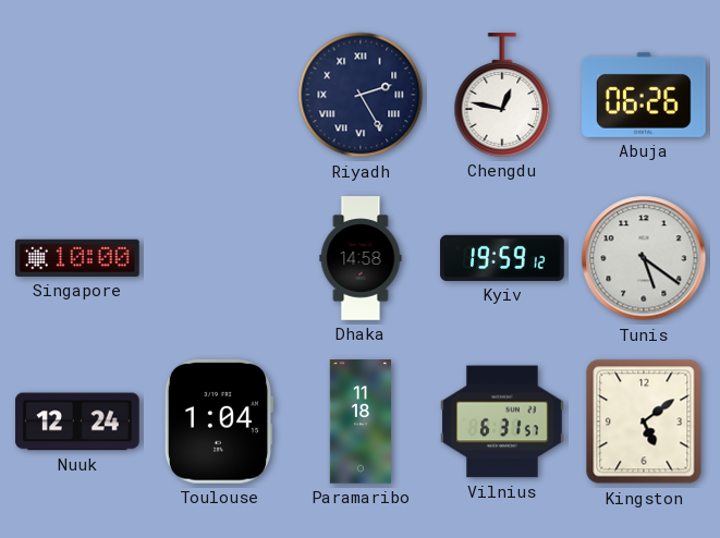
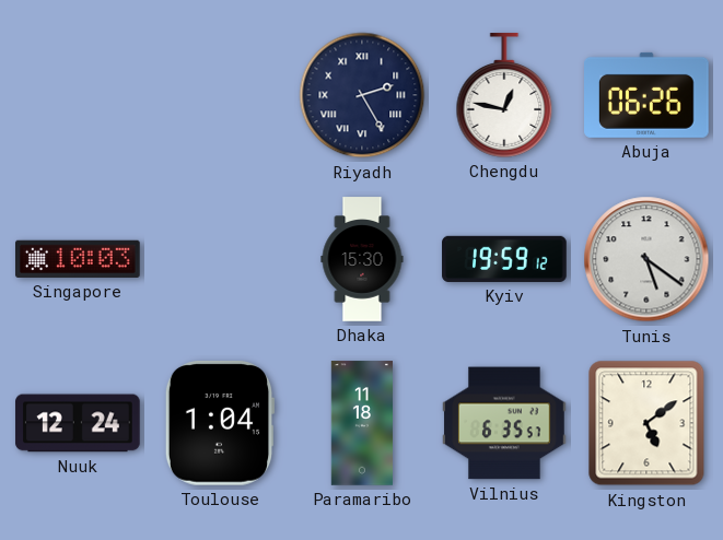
Singapore: 10:00 -> 10:03 (79, 259)
Dhaka: 14:58 -> 15:30 (362, 259)
Vilnius: 6:31 -> 6:35 (504, 423)
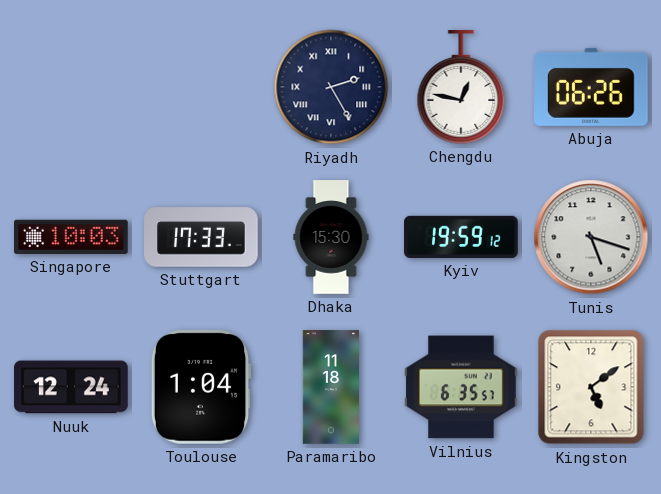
Stuttgart: none -> 17:33 (201, 237)
Tunis: 5:21 -> 5:18 (591, 237)
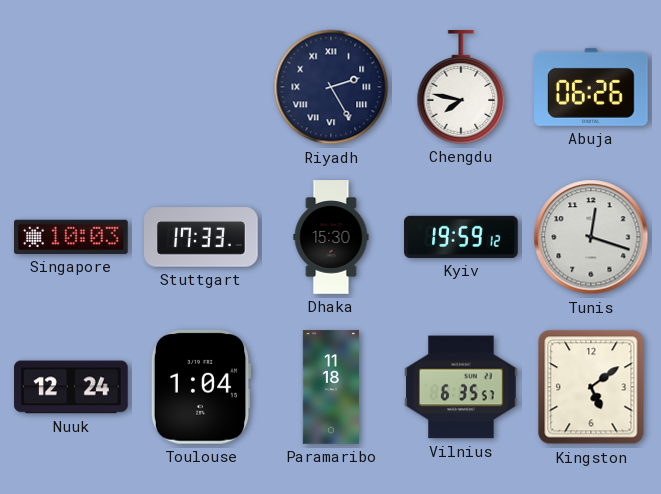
Chengdu: 12:47 -> 7:47 (461, 87)
Tunis: 5:18 -> 12:18 (591, 237)
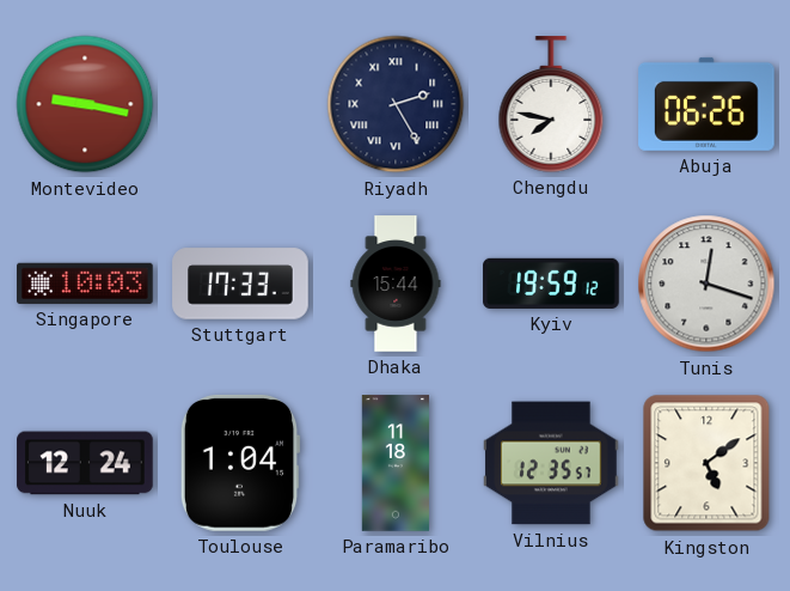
Montevideo: none -> 9:17 (85, 104)
Dhaka: 15:30 -> 15:44 (396, 284)
Vilnius: 6:35 -> 12:35 (551, 463)
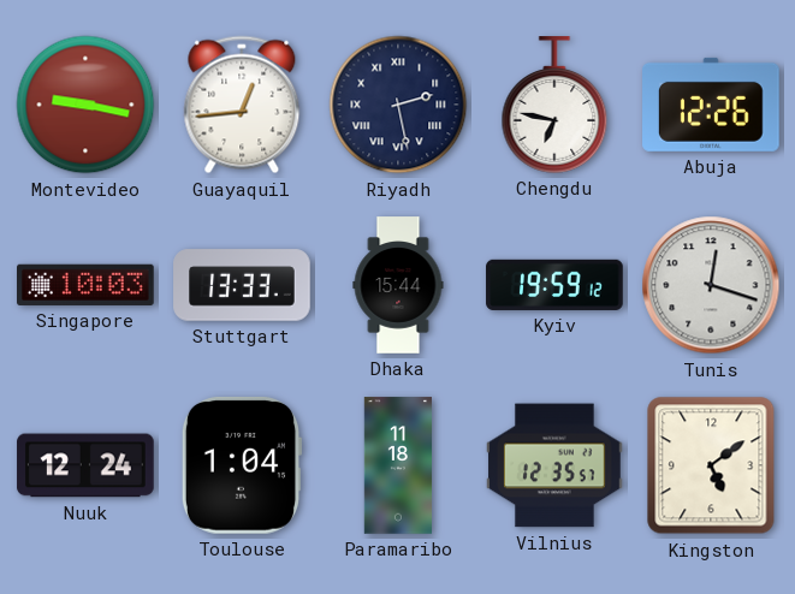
Guayaquil: none -> 12:44 (242, 105)
Riyadh: 2:25 -> 2:28 (398, 105)
Chengdu: 7:47 -> 6:47 (554, 105)
Abuja: 06:26 -> 12:26 (712, 105)
Stuttgart: 17:33 -> 13:33 (242, 285)
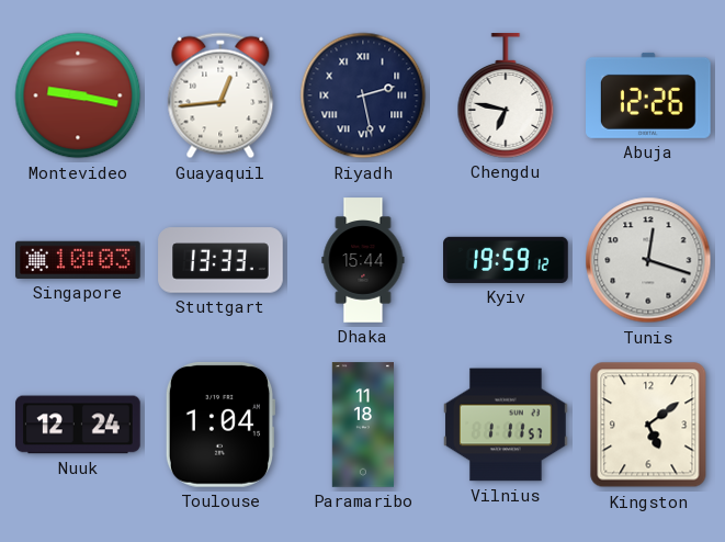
Vilnius: 12:35 -> 1:11 (506, 425)
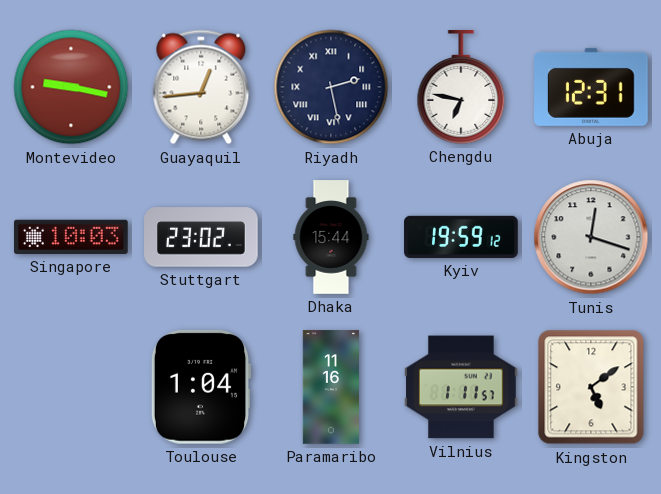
Abuja: 12:26 -> 12:31 (592, 87)
Stuttgart: 13:33 -> 23:02 (201, 237)
Nuuk: 12:24 -> none (78, 425)
Paramaribo: 11:18 -> 11:16 (330, 387)
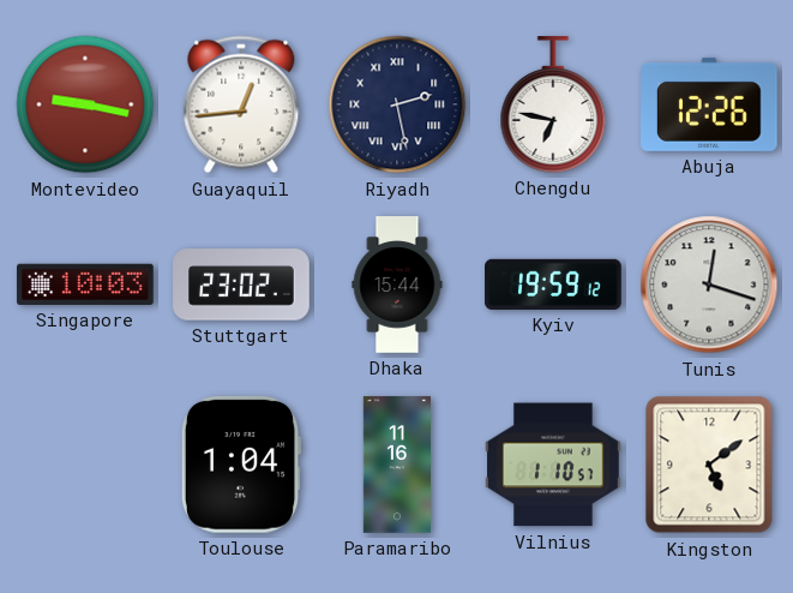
Abuja: 12:31 -> 12:26 (710, 104)
Vilnius: 1:11 -> 1:10 (553, 465)
